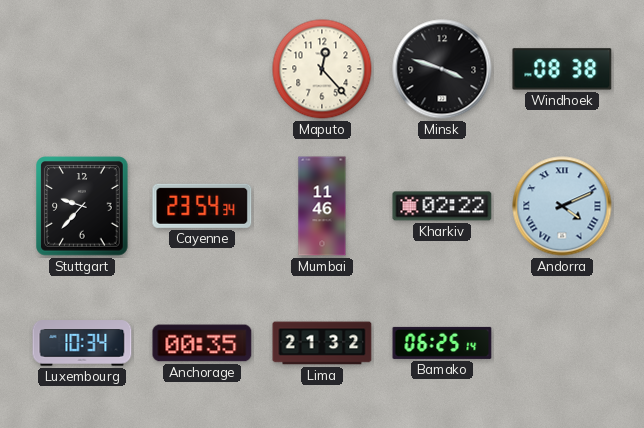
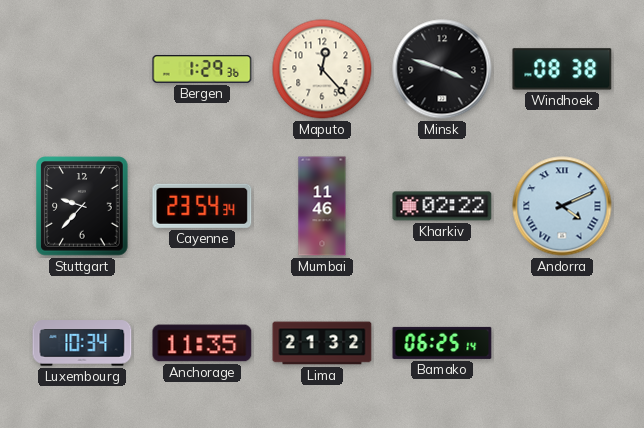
Bergen: none -> 1:29 (202, 70)
Anchorage: 00:35 -> 11:35 (202, 343)
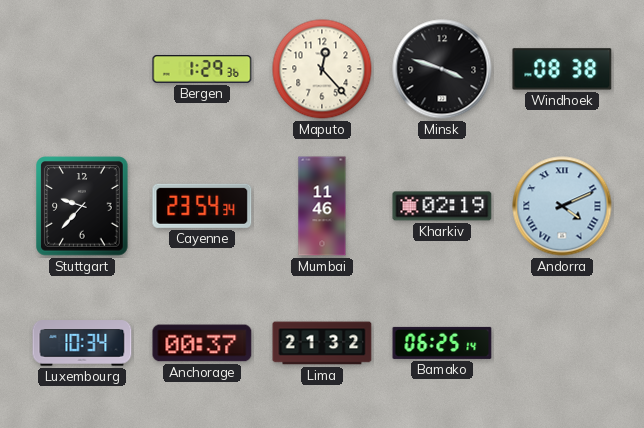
Kharkiv: 02:22 -> 02:19 (442, 206)
Anchorage: 11:35 -> 00:37 (202, 343)
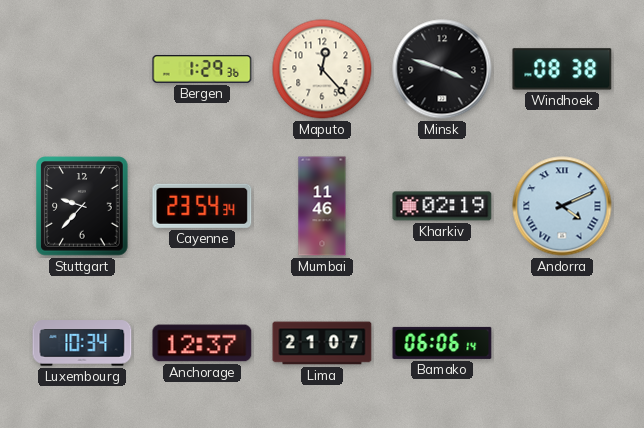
Anchorage: 00:37 -> 12:37 (202, 343)
Lima: 21:32 -> 21:07 (322, 343)
Bamako: 06:25 -> 06:06 (442, 343)
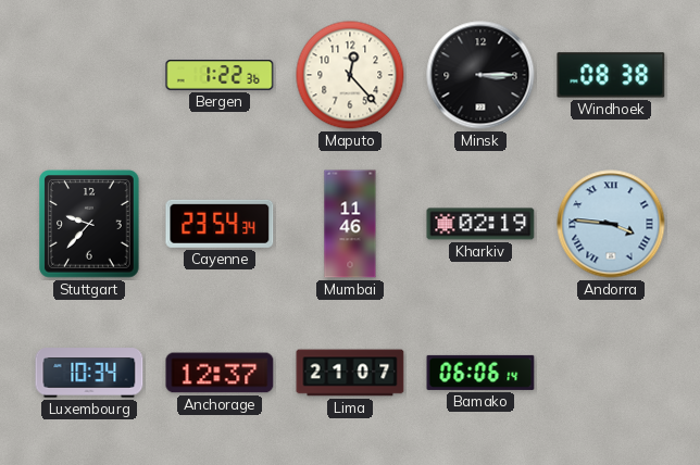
Bergen: 1:29 -> 1:22 (220, 76)
Minsk: 3:48 -> 3:15 (480, 75)
Andorra: 4:11 -> 3:46 (611, 224)
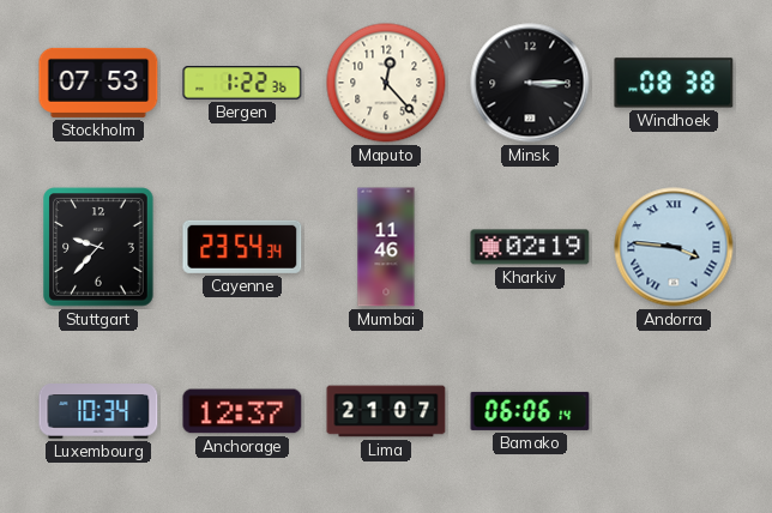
Stockholm: none -> 07:53 (98, 83)
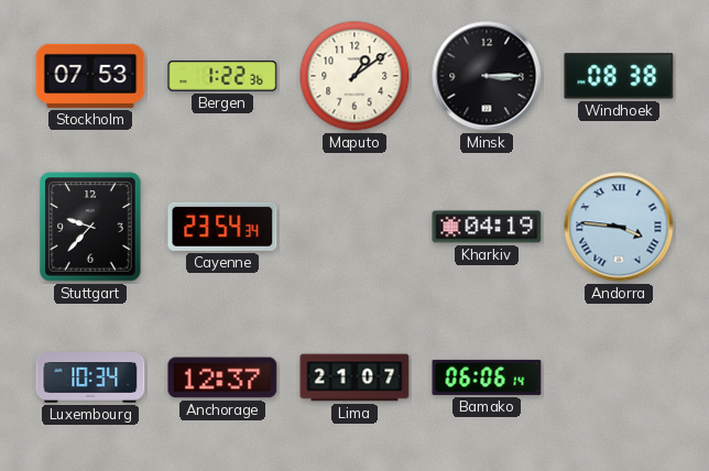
Maputo: 12:23 -> 1:09 (354, 76)
Mumbai: 11:46 -> none (386, 247)
Kharkiv: 02:19 -> 04:19 (487, 227)
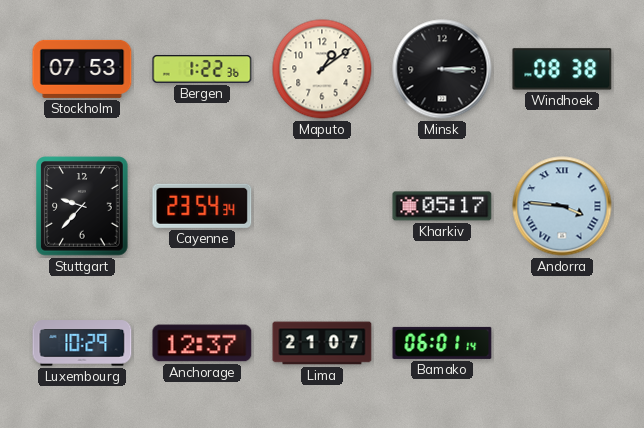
Kharkiv: 04:19 -> 05:17 (442, 206)
Luxembourg: 10:34 -> 10:29 (82, 343)
Bamako: 06:06 -> 06:01 (442, 343)
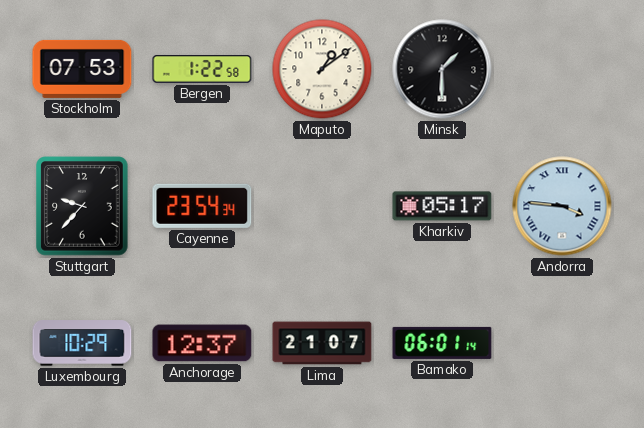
Bergen: 1:22:36 -> 1:22:58 (202, 70)
Minsk: 3:15 -> 1:30 (442, 69)
Windhoek: 08:38 -> none (562, 69)
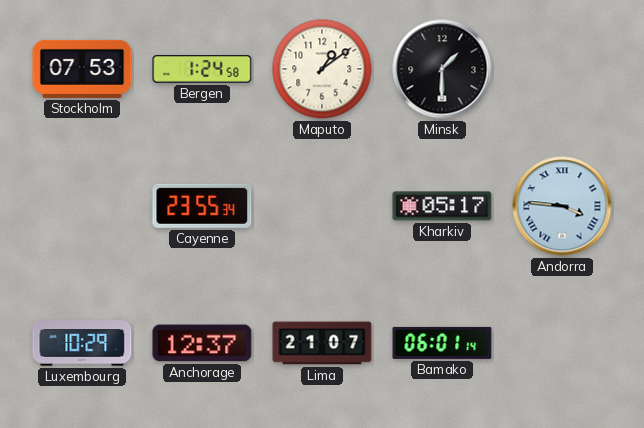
Bergen: 1:22 -> 1:24 (202, 70)
Stuttgart: 9:37 -> none (82, 206)
Cayenne: 23:54 -> 23:55 (202, 206)
